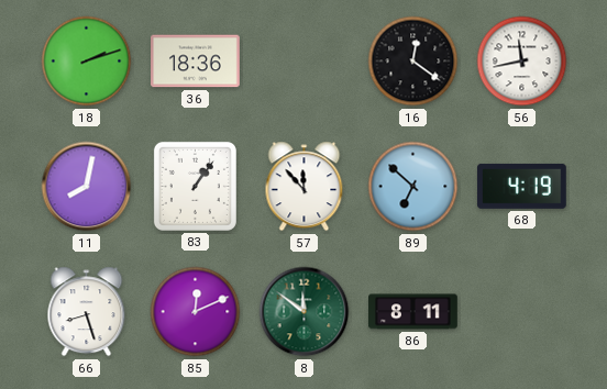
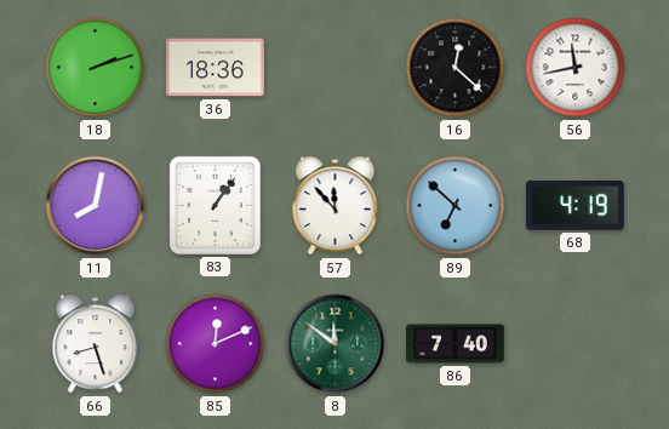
16: 12:21 -> 12:22 (456, 68)
86: 8:11 -> 7:40 (456, 344)
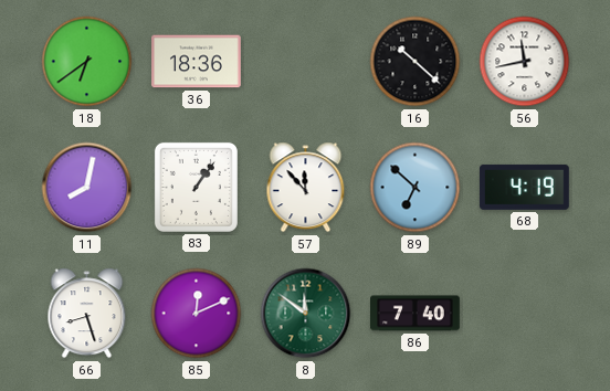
18: 2:12 -> 6:39 (87, 62)
16: 12:22 -> 10:22 (416, 62)
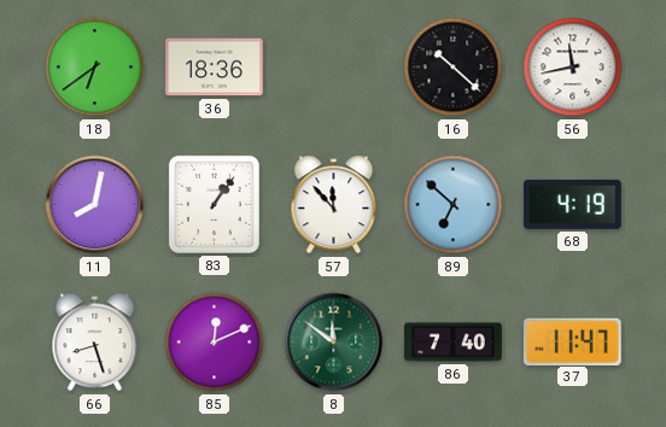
37: none -> 11:47 (572, 341)
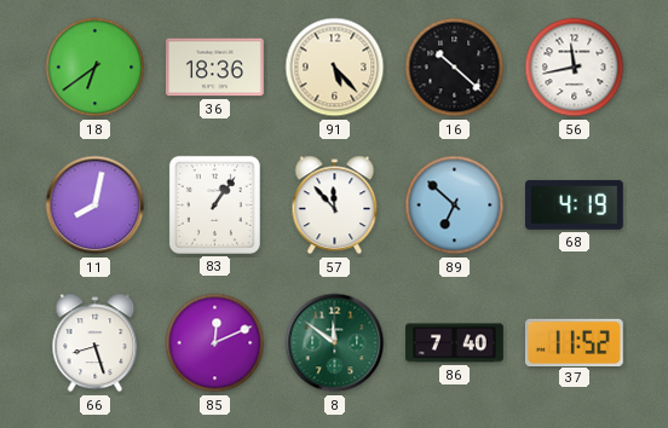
91: none -> 5:23 (335, 68)
37: 11:47 -> 11:52 (574, 342)
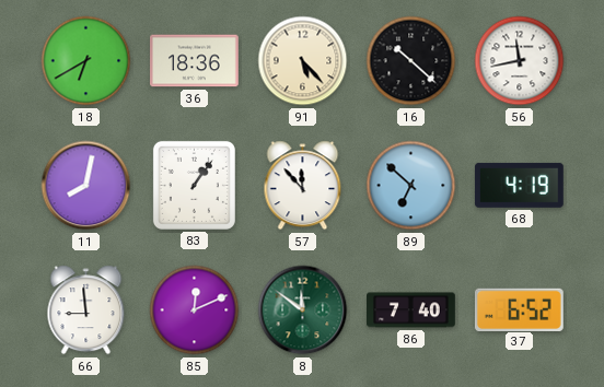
18: 6:39 -> 6:40 (86, 61)
66: 8:27 -> 8:59 (86, 310)
37: 11:52 -> 6:52 (519, 309)
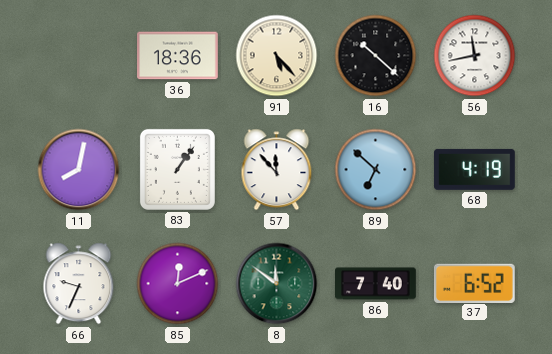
18: 6:40 -> none (86, 61)
66: 8:59 -> 9:34 (79, 284)
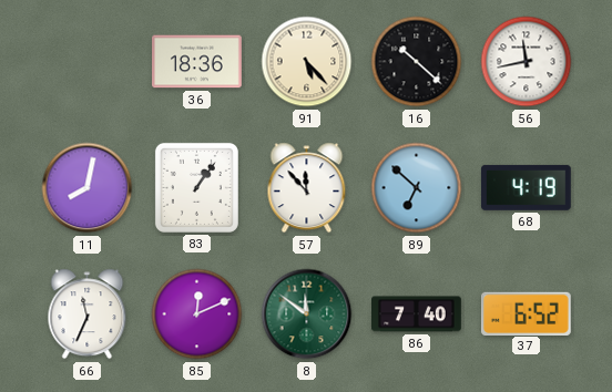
66: 9:34 -> 11:34 (88, 314)
